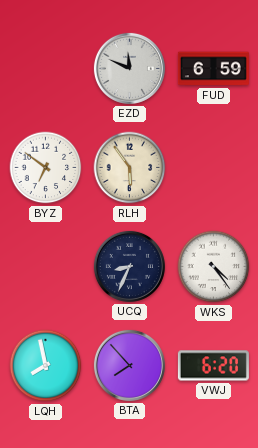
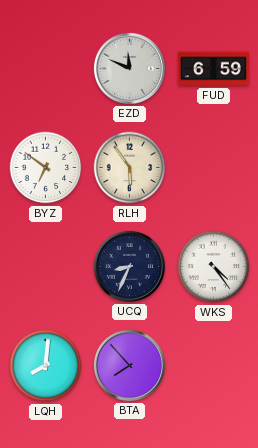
LQH: 7:58 -> 8:01 (46, 366)
VWJ: 6:20 -> none (213, 366)
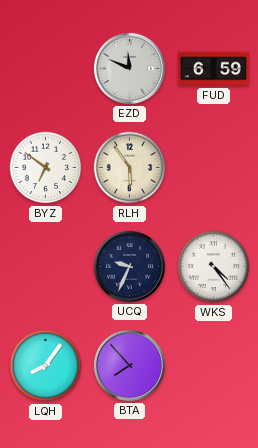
UCQ: 8:34 -> 9:34 (129, 266)
LQH: 8:01 -> 8:06 (46, 366)
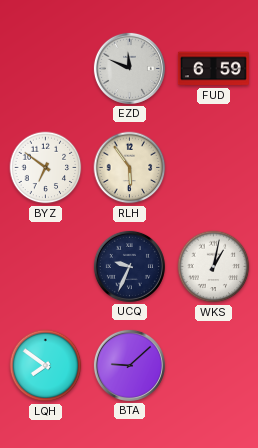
WKS: 4:24 -> 1:02 (214, 267)
LQH: 8:06 -> 7:51 (46, 366)
BTA: 7:53 -> 9:08 (129, 365)
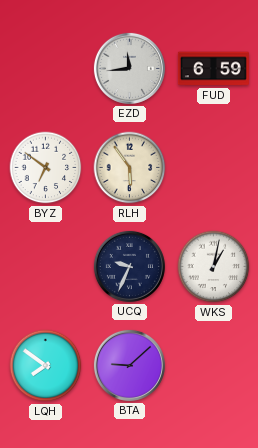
EZD: 11:49 -> 11:44 (129, 68)
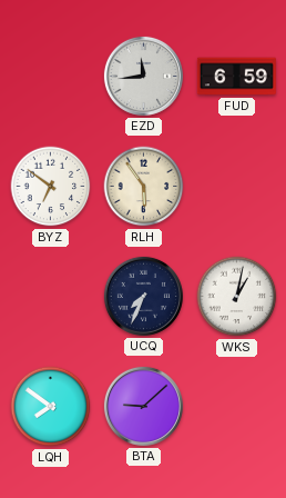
UCQ: 9:34 -> 7:34 (143, 296)
